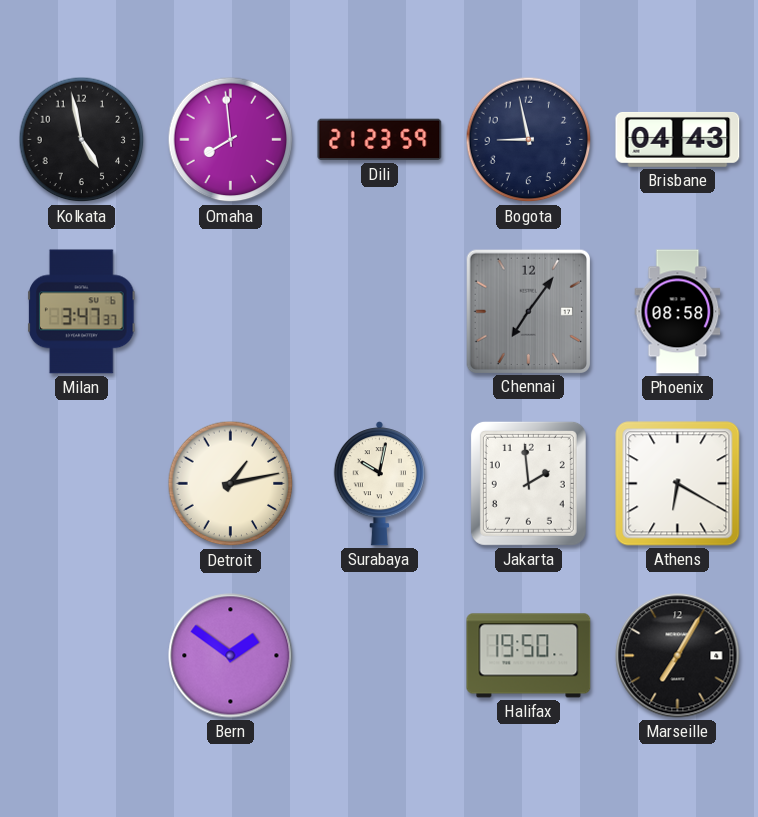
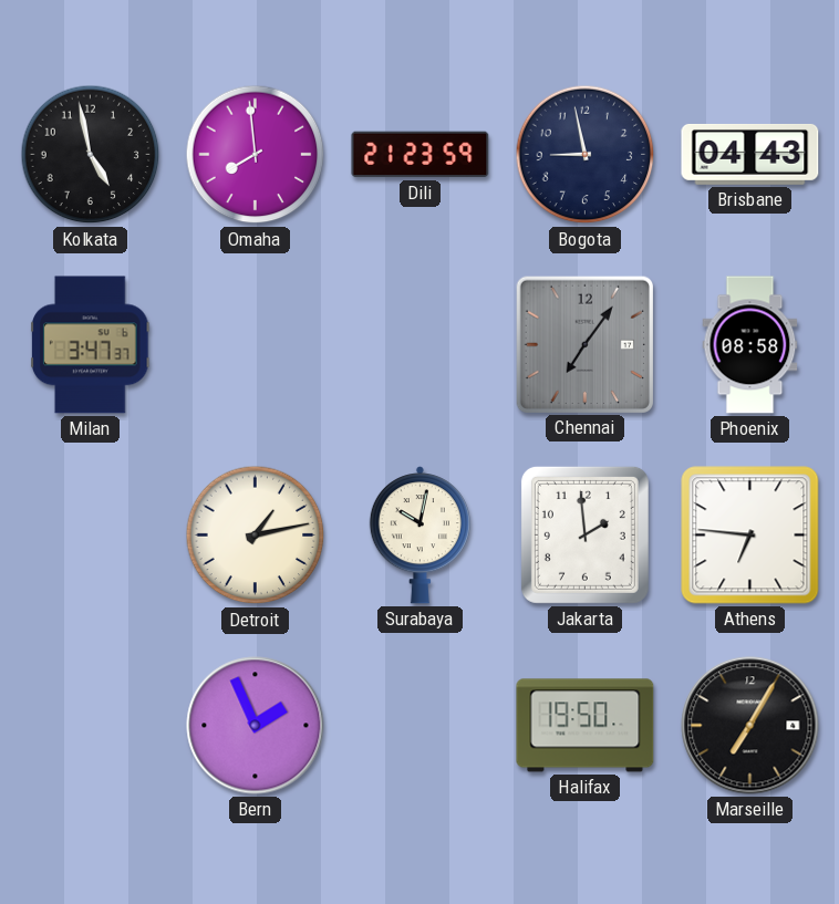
Athens: 6:20 -> 6:46 (750, 536)
Bern: 1:51 -> 1:56 (256, 726)
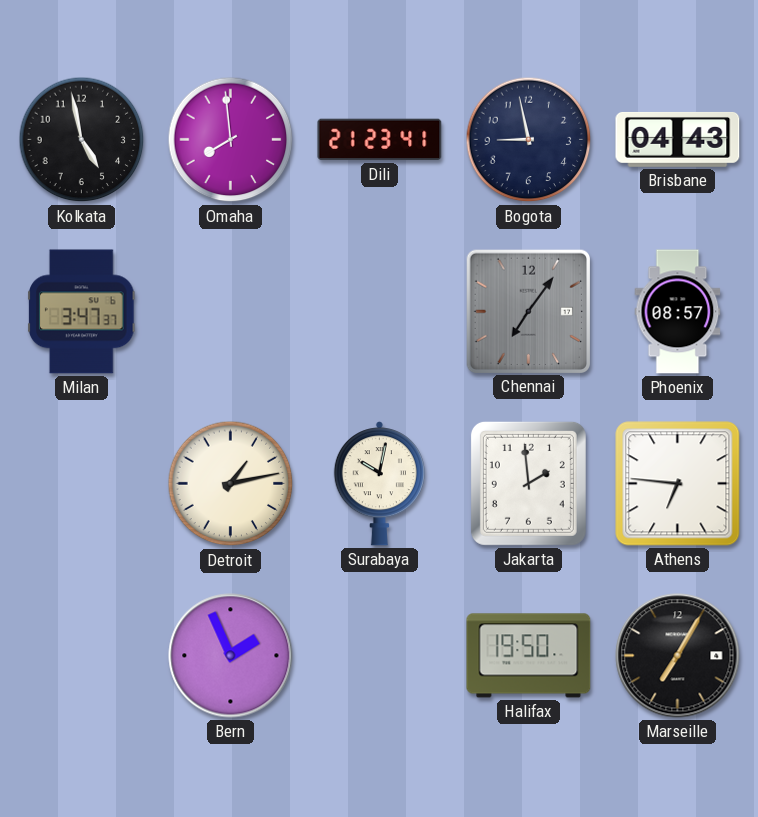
Dili: 21:23:59 -> 21:23:41 (380, 140)
Phoenix: 08:58 -> 08:57 (678, 312)
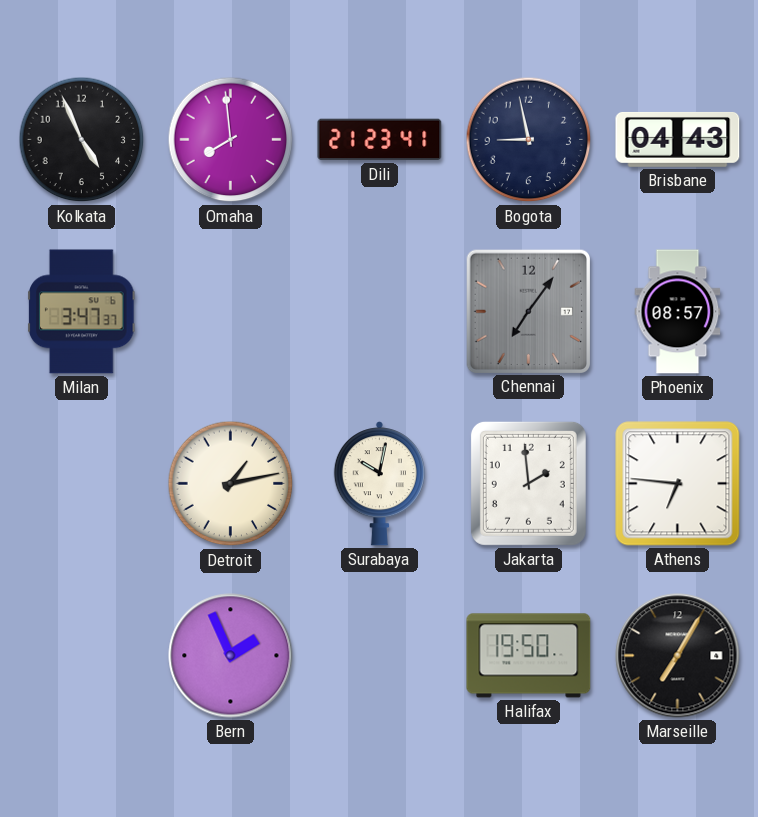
Kolkata: 4:58 -> 4:56 (82, 140)
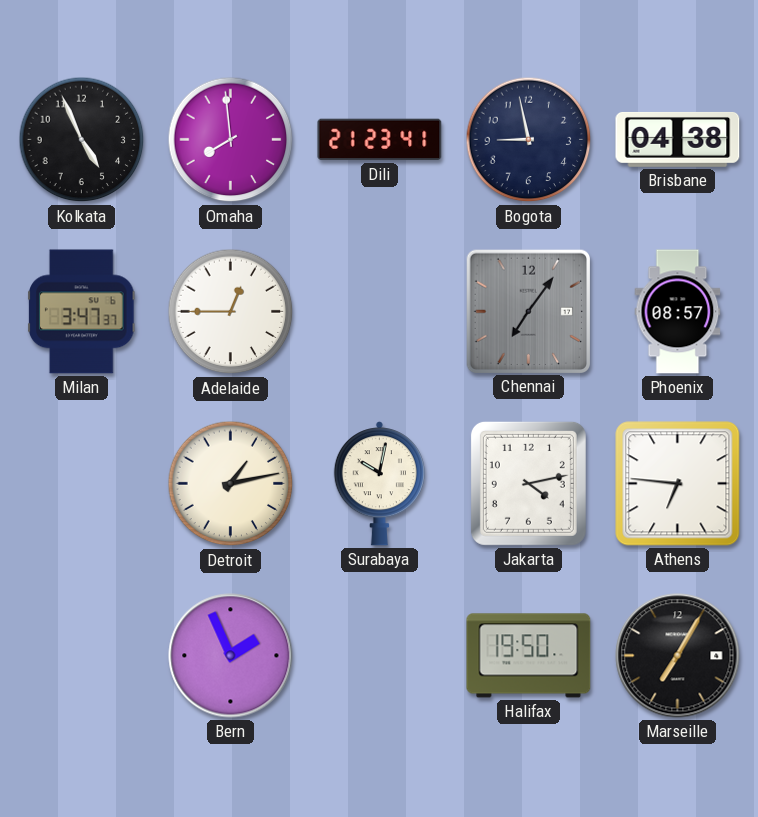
Brisbane: 04:43 -> 04:38 (678, 139)
Adelaide: none -> 12:45 (231, 312)
Jakarta: 1:59 -> 4:13 (528, 483)
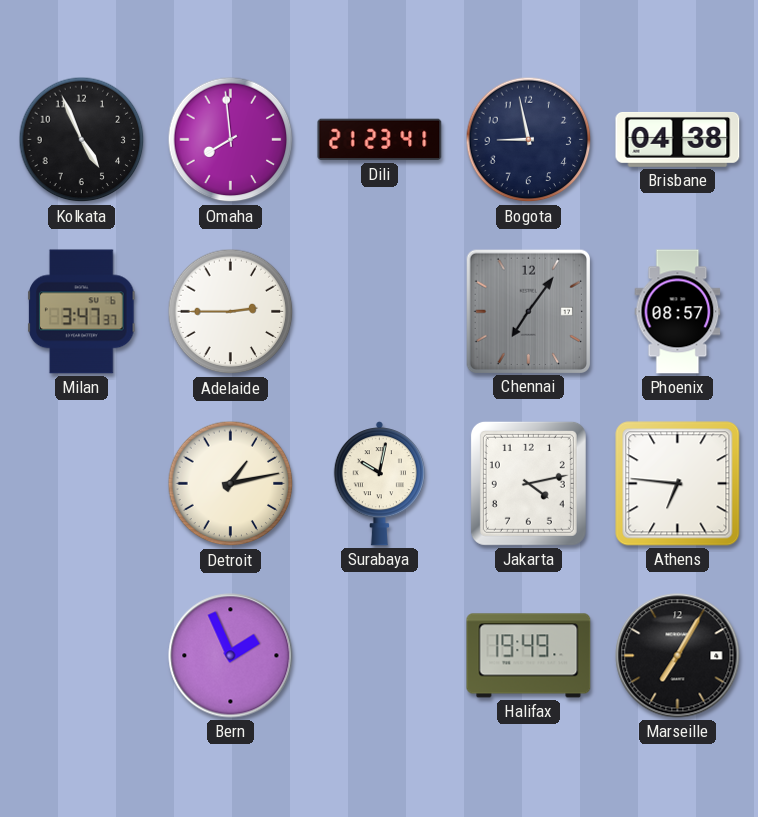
Adelaide: 12:45 -> 2:45 (231, 312)
Halifax: 19:50 -> 19:49 (529, 656)
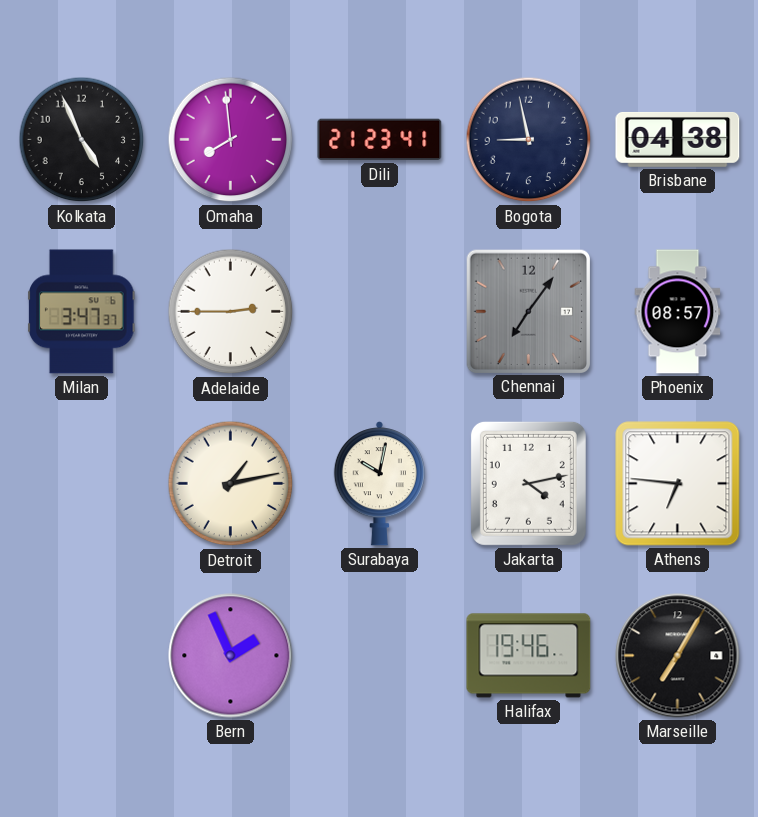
Halifax: 19:49 -> 19:46 (529, 656)
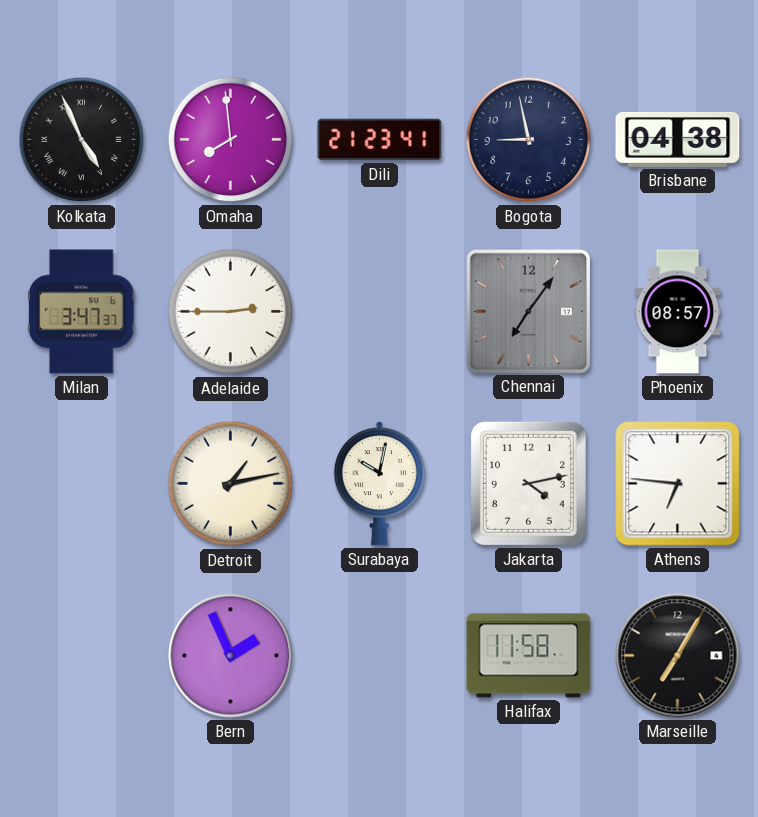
Kolkata numerals: Arabic -> Roman (82, 140)
Halifax: 19:46 -> 11:58 (529, 656)
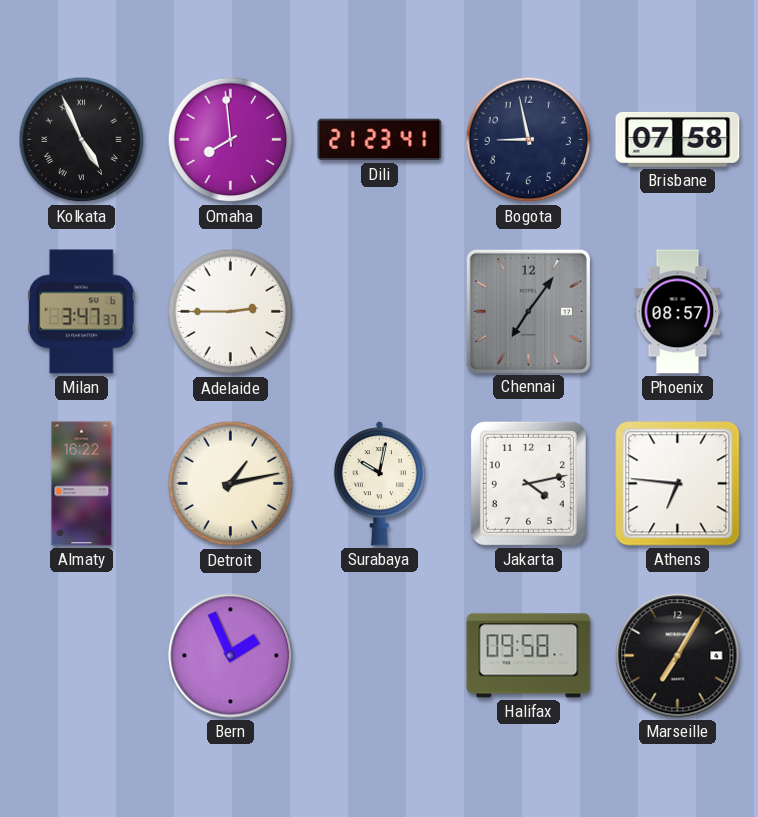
Brisbane: 04:38 -> 07:58 (678, 139)
Almaty: none -> 16:22 (82, 484)
Halifax: 11:58 -> 09:58 (529, 656)
